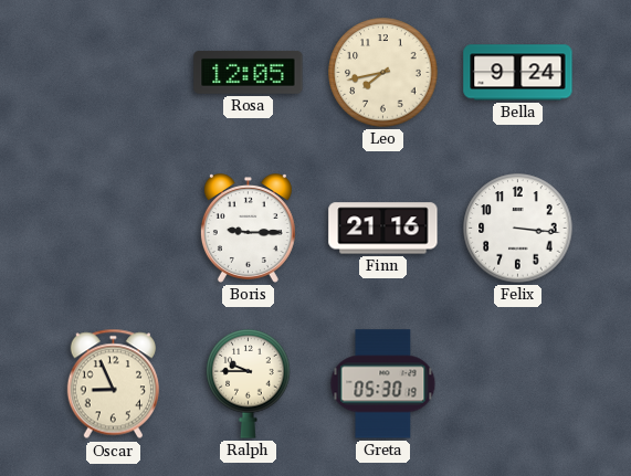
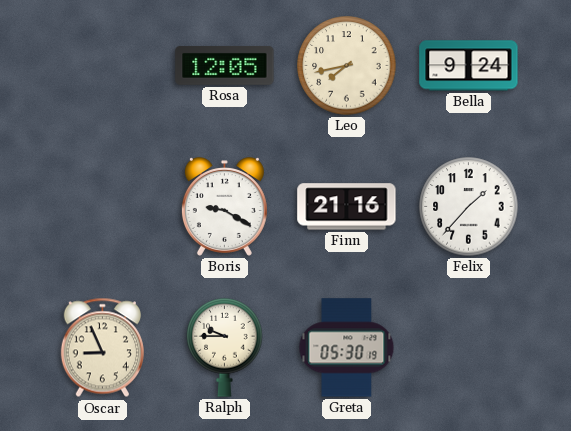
Boris: 9:15 -> 9:20 (224, 207)
Felix: 3:16 -> 1:37 (469, 207)
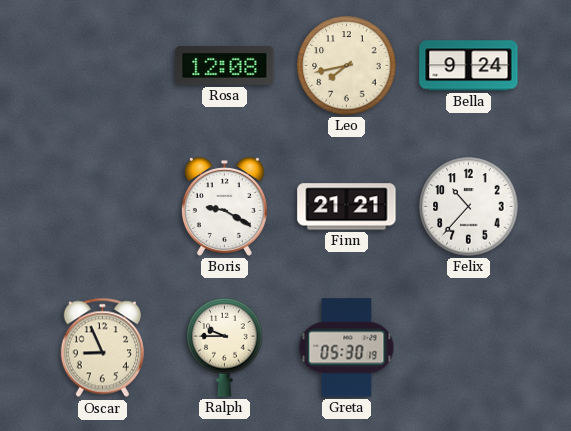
Rosa: 12:05 -> 12:08 (225, 66)
Finn: 21:16 -> 21:21 (347, 207)
Felix: 1:37 -> 10:37 (469, 207)
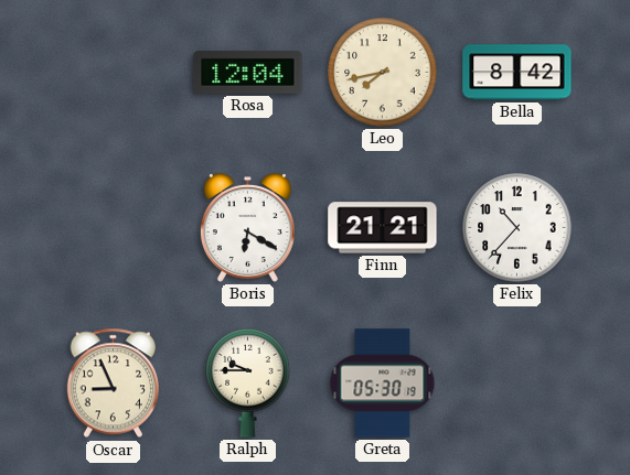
Rosa: 12:08 -> 12:04 (248, 73)
Bella: 9:24 -> 8:42 (517, 73)
Boris: 9:20 -> 6:20 (247, 228)
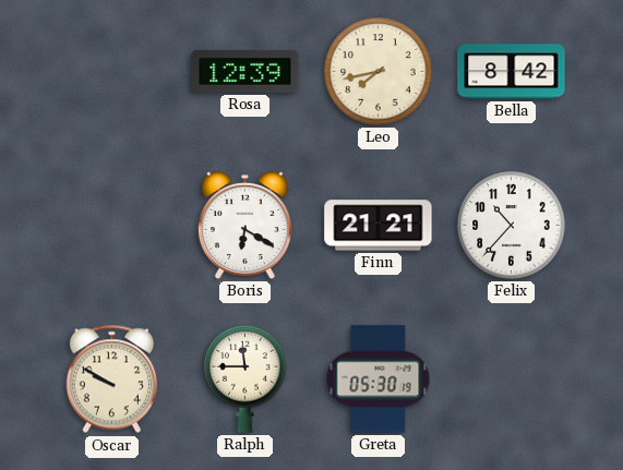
Rosa: 12:04 -> 12:39 (245, 72)
Oscar: 8:56 -> 9:50 (111, 379)
Ralph: 9:45 -> 11:45 (245, 379)
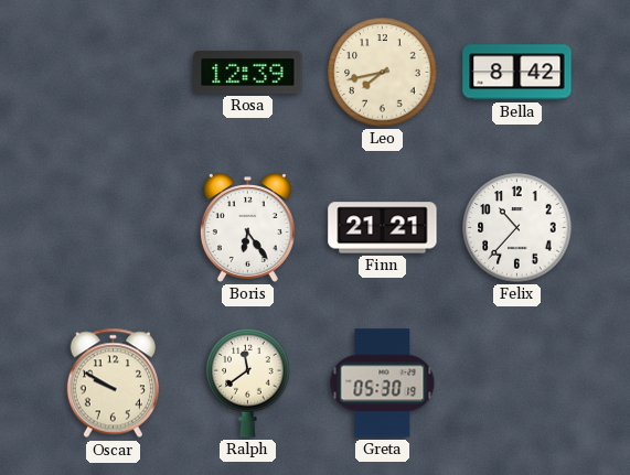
Boris: 6:20 -> 6:24 (247, 228)
Ralph: 11:45 -> 11:39 (248, 384)
